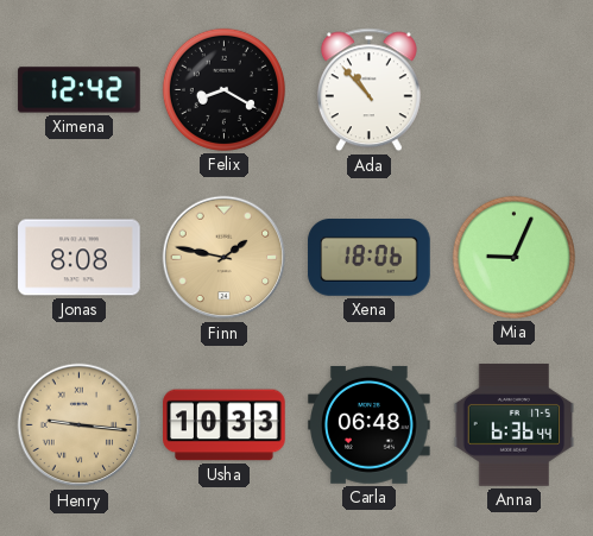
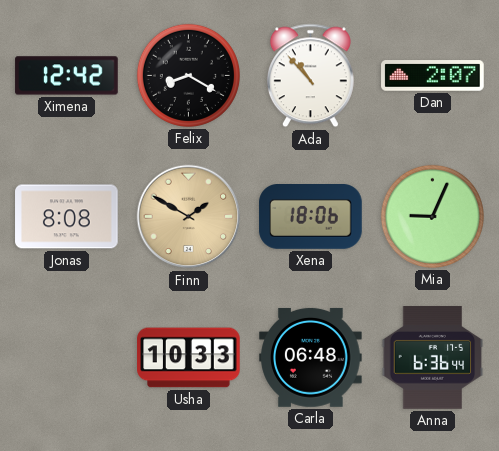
Dan: none -> 2:07 (433, 76)
Finn: 1:47 -> 1:50 (189, 217)
Henry: 9:16 -> none (80, 425)
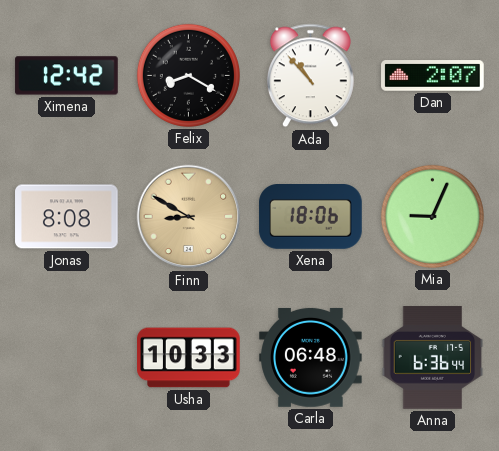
Finn: 1:50 -> 8:50 (189, 217)
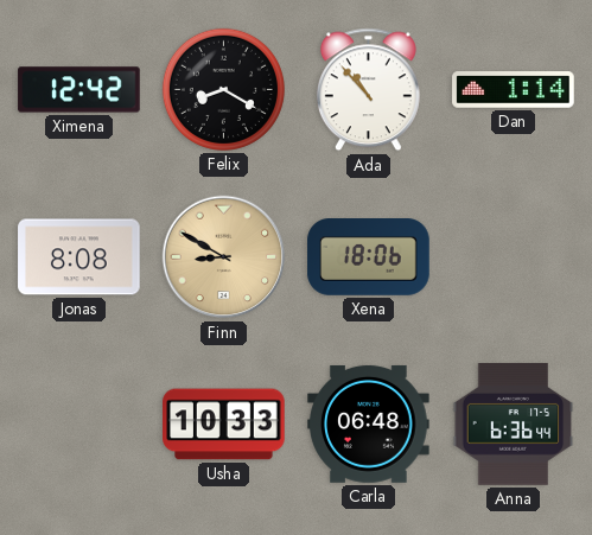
Dan: 2:07 -> 1:14 (514, 90)
Mia: 9:04 -> none (432, 216)
